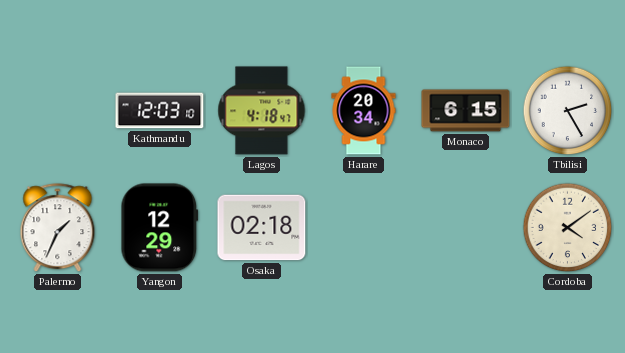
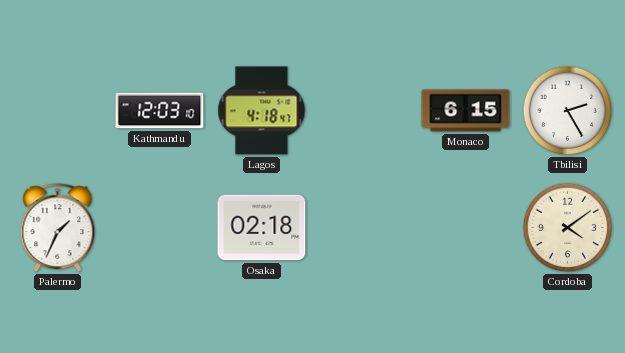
Harare: 20:34 -> none (364, 111)
Yangon: 12:29 -> none (160, 228)
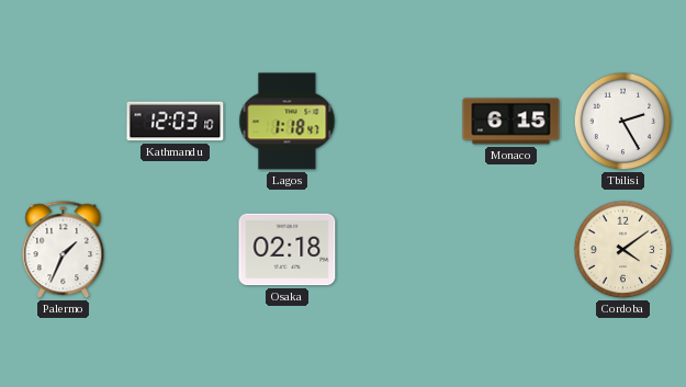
Lagos: 4:18 -> 1:18 (288, 122)
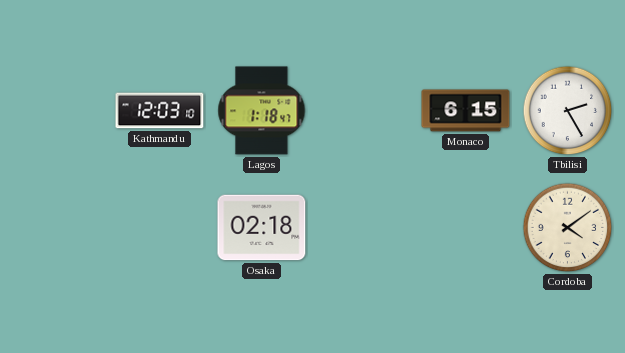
Palermo: 1:34 -> none (64, 250)
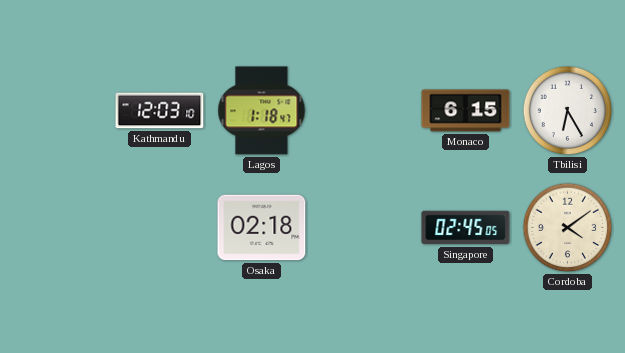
Tbilisi: 2:25 -> 6:25 (568, 111)
Singapore: none -> 02:45 (466, 228)
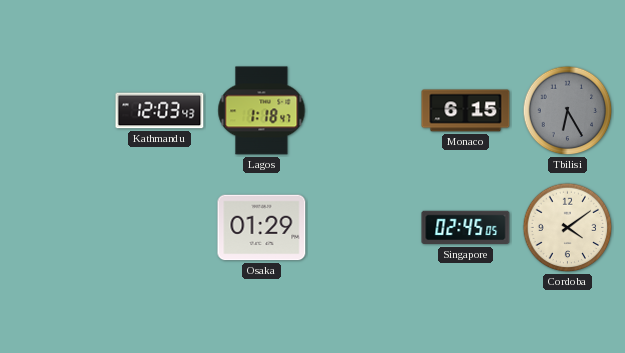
Kathmandu: 12:03:10 -> 12:03:43 (160, 111)
Tbilisi dial: white -> grey (568, 111)
Osaka: 02:18 -> 01:29 (262, 228)
